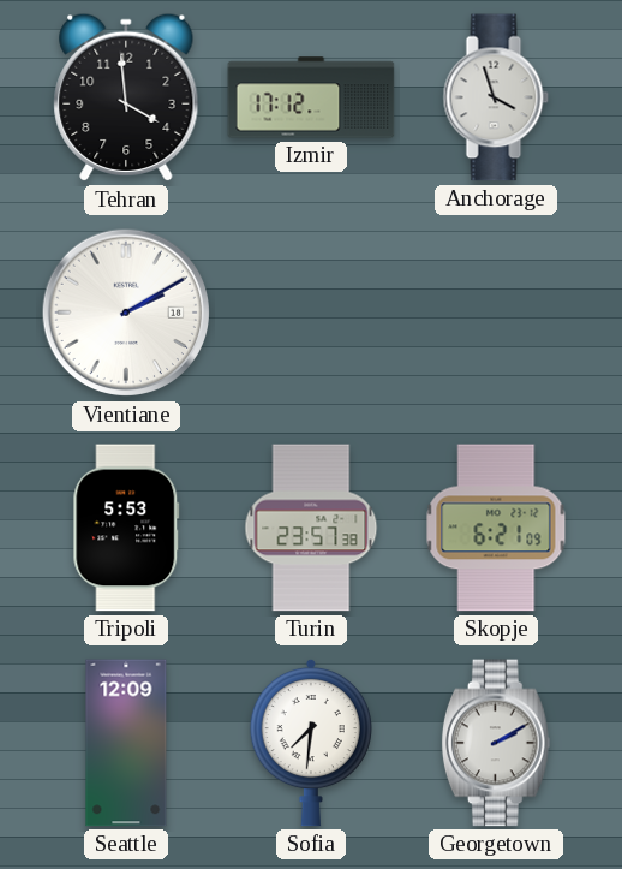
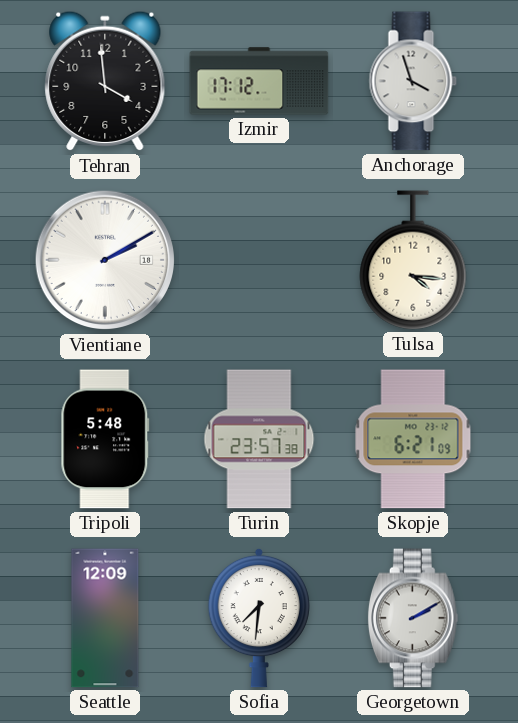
Tulsa: none -> 4:16 (413, 260)
Tripoli: 5:53 -> 5:48 (105, 439)
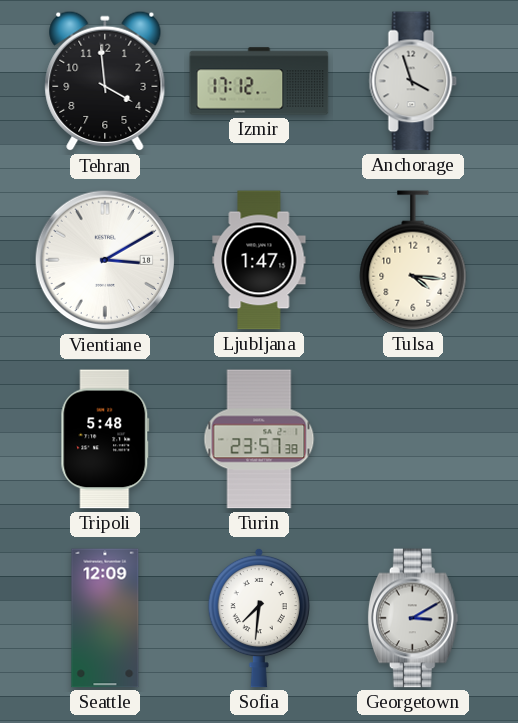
Vientiane: 2:10 -> 3:10 (105, 260)
Ljubljana: none -> 1:47 (259, 260)
Skopje: 6:21 -> none (413, 439)
Georgetown: 2:10 -> 3:10 (413, 618)
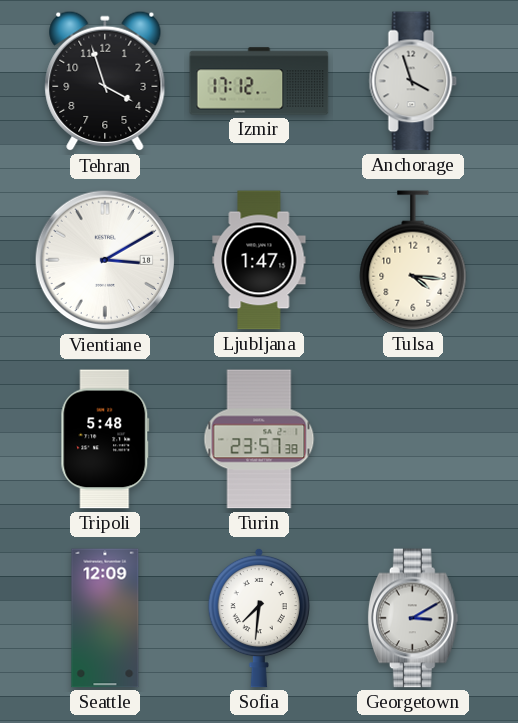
Tehran: 3:59 -> 3:57 (105, 81)
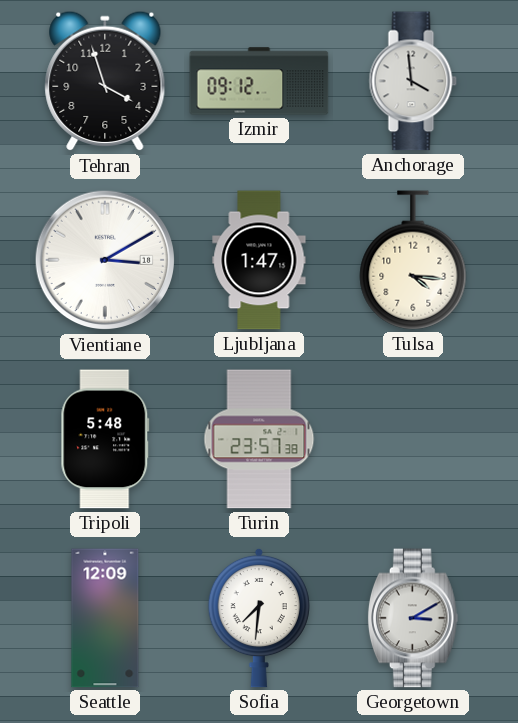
Izmir: 17:12 -> 09:12 (259, 81)
Anchorage: 3:57 -> 3:59 (413, 81)
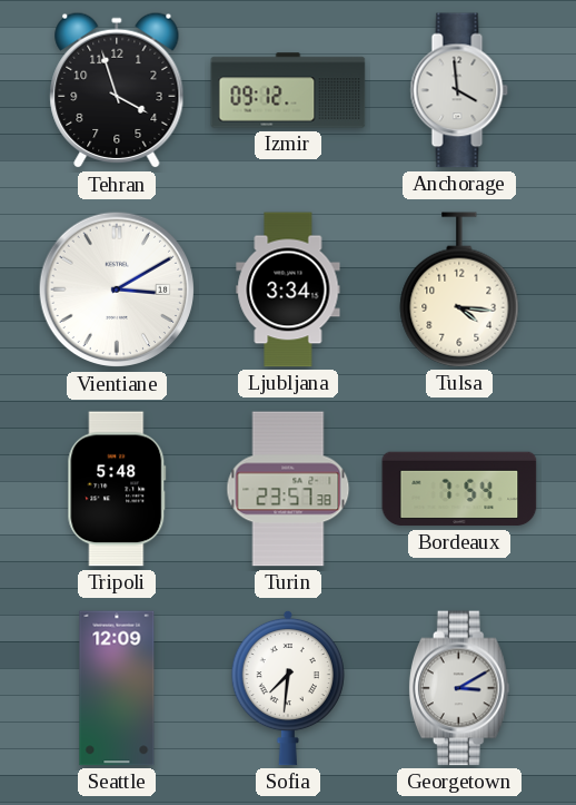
Ljubljana: 1:47 -> 3:34 (288, 289)
Bordeaux: none -> 7:54 (459, 489)
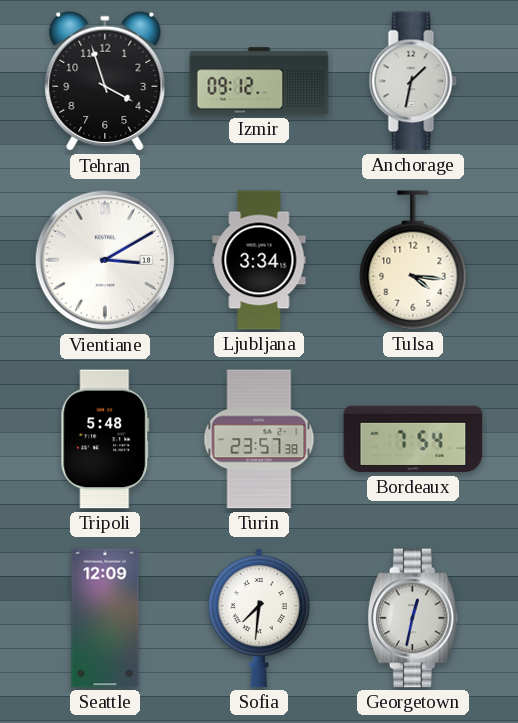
Anchorage: 3:59 -> 1:32 (413, 81)
Georgetown: 3:10 -> 12:32 (413, 618)
